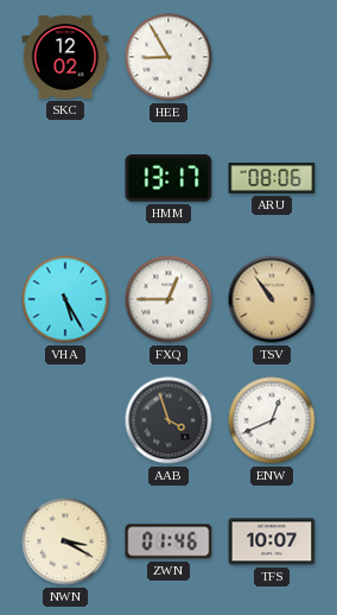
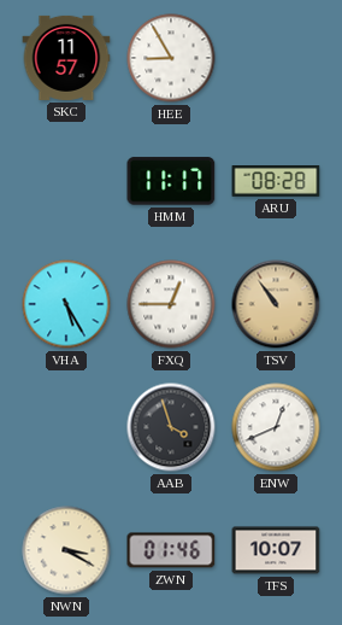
SKC: 12:02 -> 11:57 (66, 58)
HMM: 13:17 -> 11:17 (171, 181)
ARU: 08:06 -> 08:28 (276, 181)
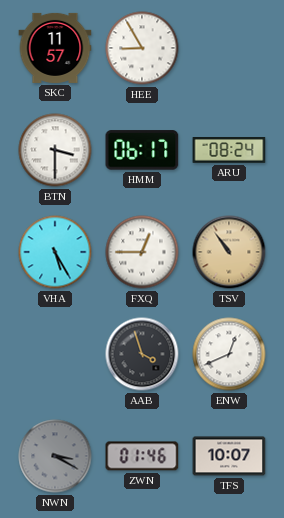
BTN: none -> 3:30 (55, 150)
HMM: 11:17 -> 06:17 (142, 150)
ARU: 08:28 -> 08:24 (229, 150)
NWN dial: cream -> grey (55, 456)
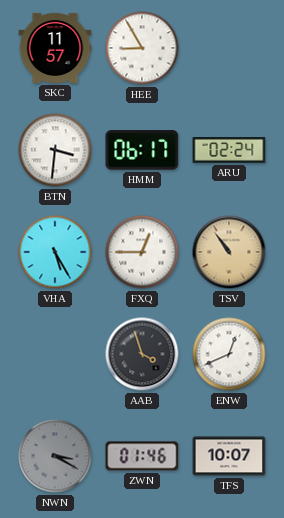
BTN: 3:30 -> 3:31 (55, 150)
ARU: 08:24 -> 02:24 (229, 150)
